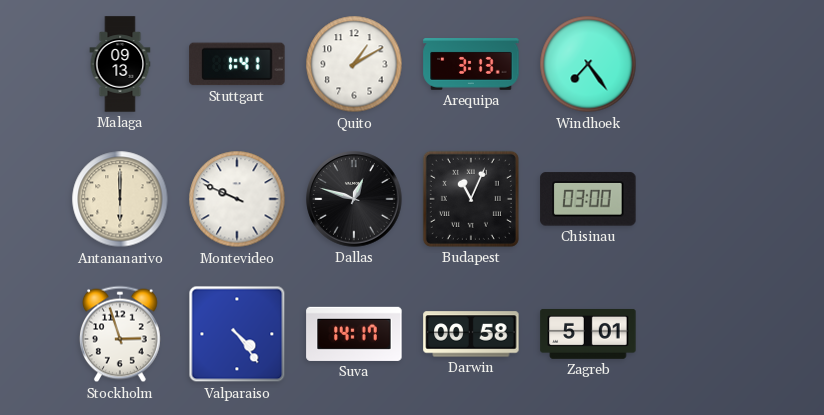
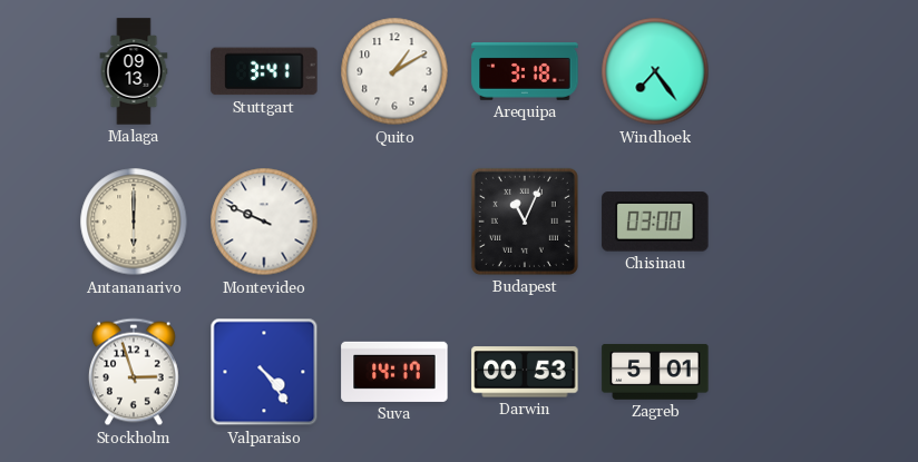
Stuttgart: 1:41 -> 3:41 (264, 71)
Arequipa: 3:13 -> 3:18 (525, 72)
Dallas: 12:48 -> none (354, 199)
Darwin: 00:58 -> 00:53 (525, 372)
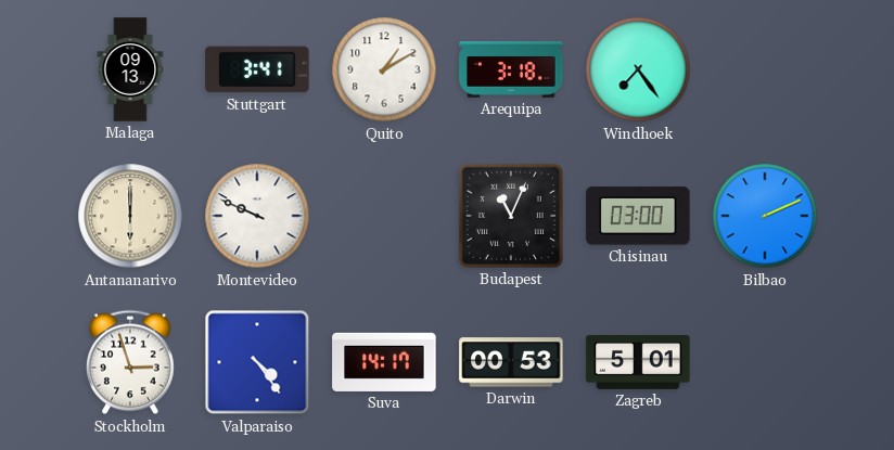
Bilbao: none -> 2:11 (765, 216)
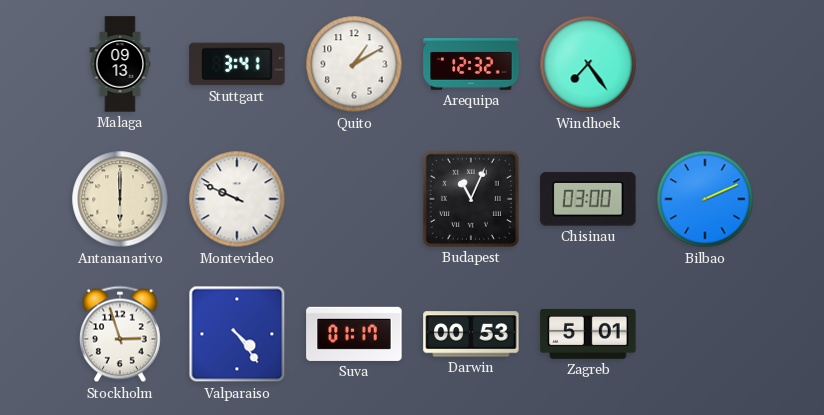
Arequipa: 3:18 -> 12:32 (471, 65)
Suva: 14:17 -> 01:17 (354, 334)
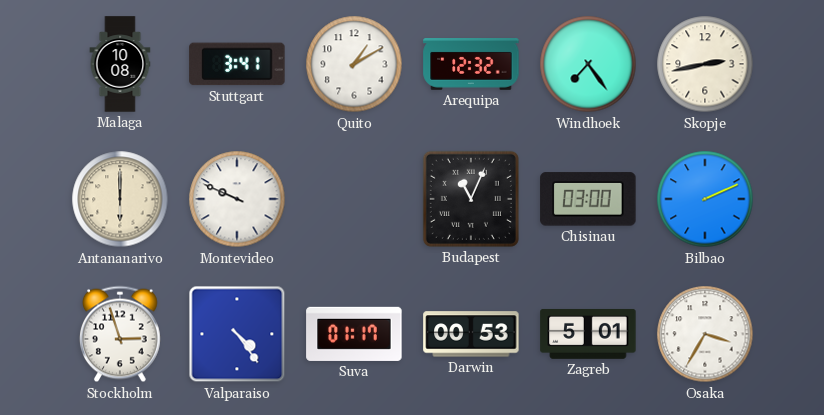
Malaga: 09:13 -> 10:08 (120, 64)
Skopje: none -> 2:43 (705, 64)
Osaka: none -> 3:35 (705, 334)
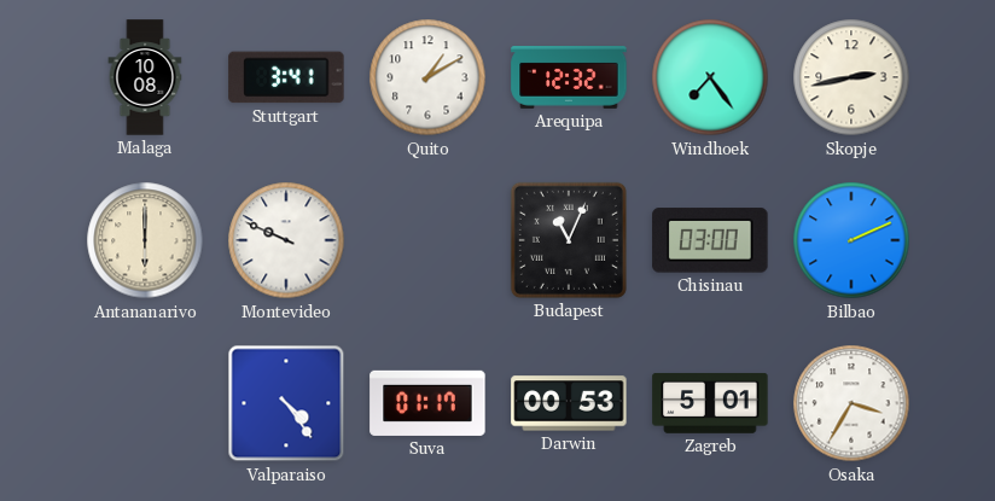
Stockholm: 2:57 -> none (121, 334)
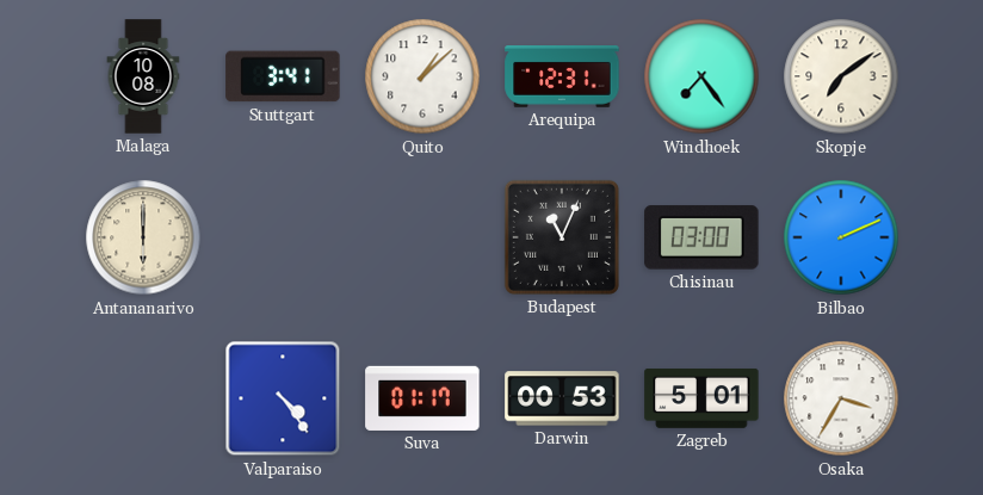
Quito: 1:10 -> 1:08 (422, 76)
Arequipa: 12:32 -> 12:31 (562, 78)
Skopje: 2:43 -> 7:09 (841, 76)
Montevideo: 9:49 -> none (286, 240)
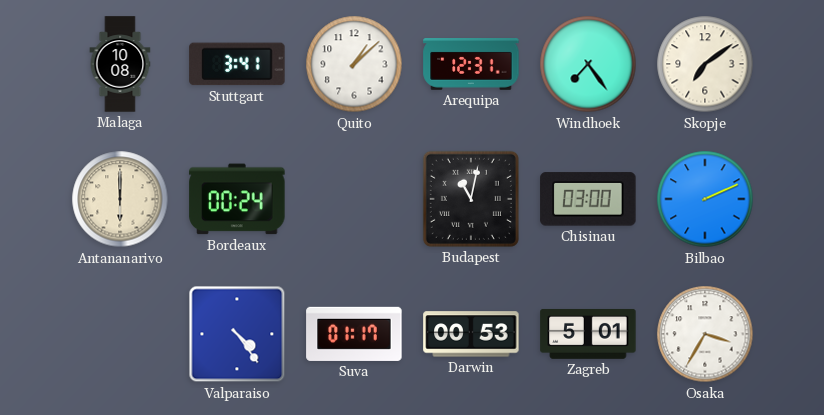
Bordeaux: none -> 00:24 (237, 199)
Budapest: 11:04 -> 11:02 (471, 199)
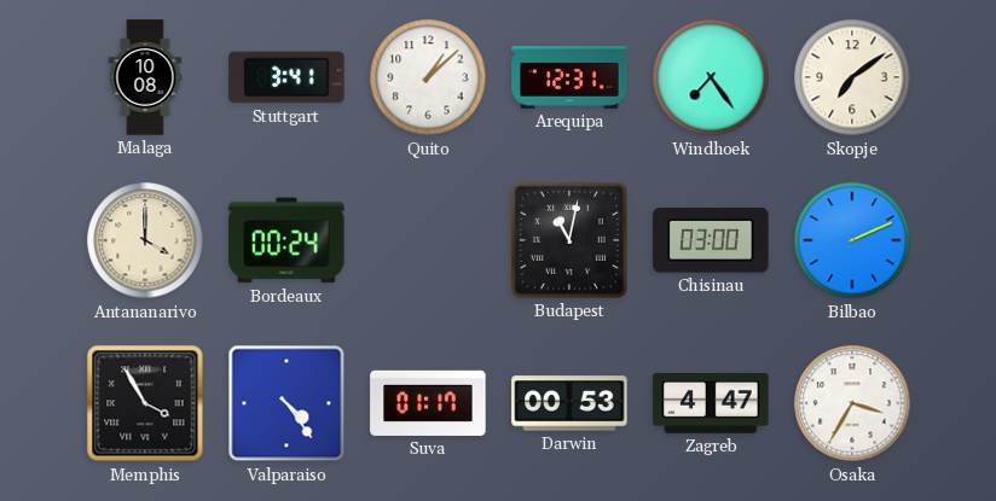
Antananarivo: 6:00 -> 4:00 (145, 240)
Memphis: none -> 3:55 (145, 403)
Zagreb: 5:01 -> 4:47 (711, 403)
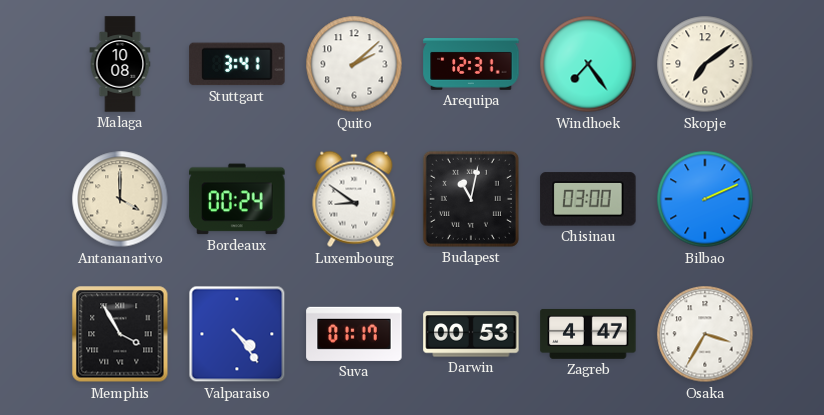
Quito: 1:08 -> 2:08 (354, 64)
Luxembourg: none -> 8:51 (354, 199)
